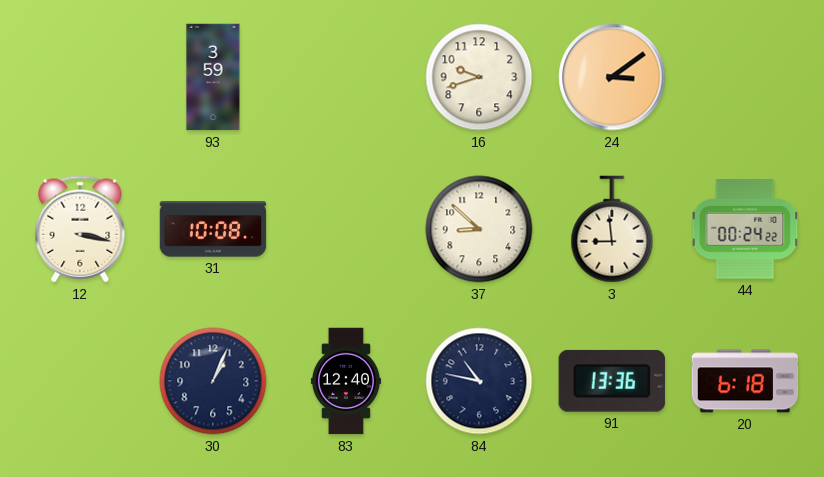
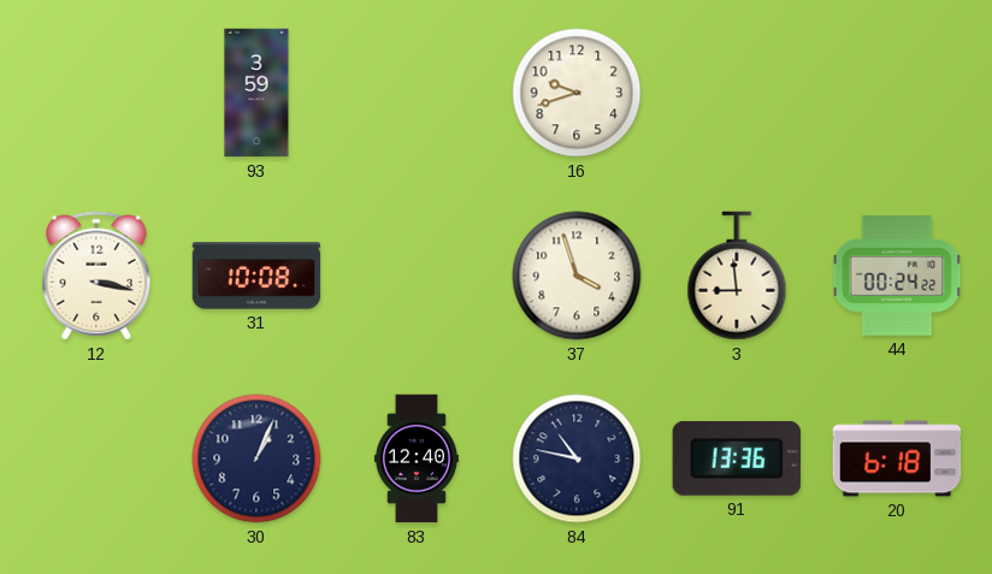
24: 3:09 -> none (612, 77)
37: 8:52 -> 3:57 (577, 276)
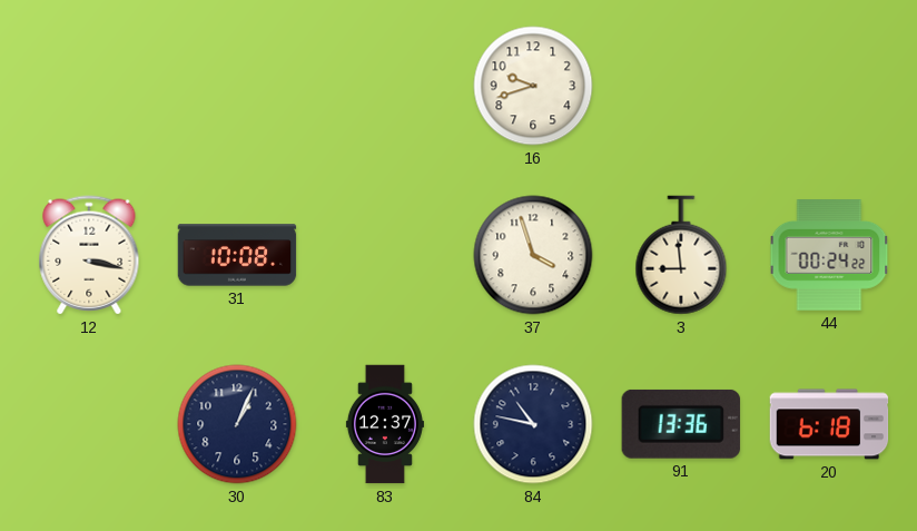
93: 3:59 -> none (256, 93)
83: 12:40 -> 12:37 (385, 424)
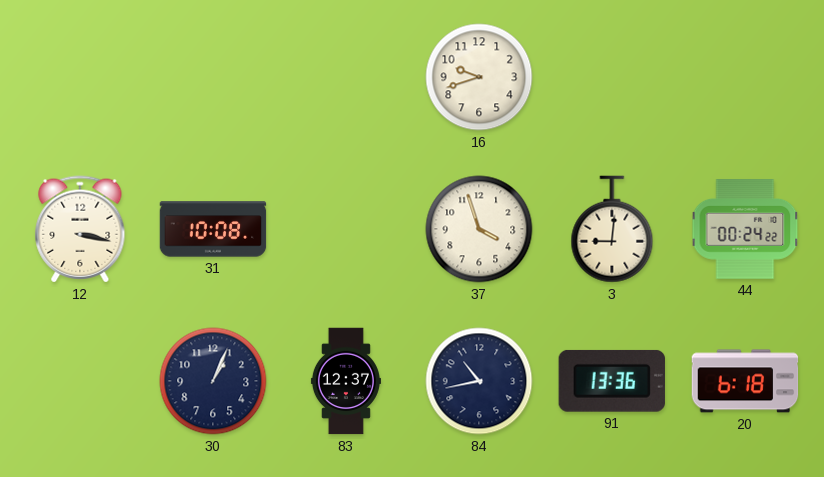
3: 8:59 -> 9:01 (612, 229)
84: 10:47 -> 10:43 (479, 381)
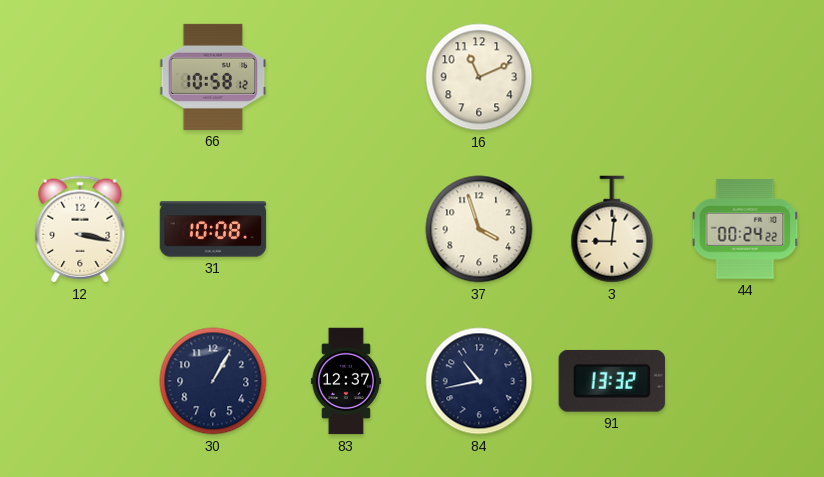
66: none -> 10:58 (213, 77)
16: 9:42 -> 11:11 (479, 77)
30: 1:04 -> 1:05 (213, 381)
91: 13:36 -> 13:32 (612, 381)
20: 6:18 -> none (745, 381)
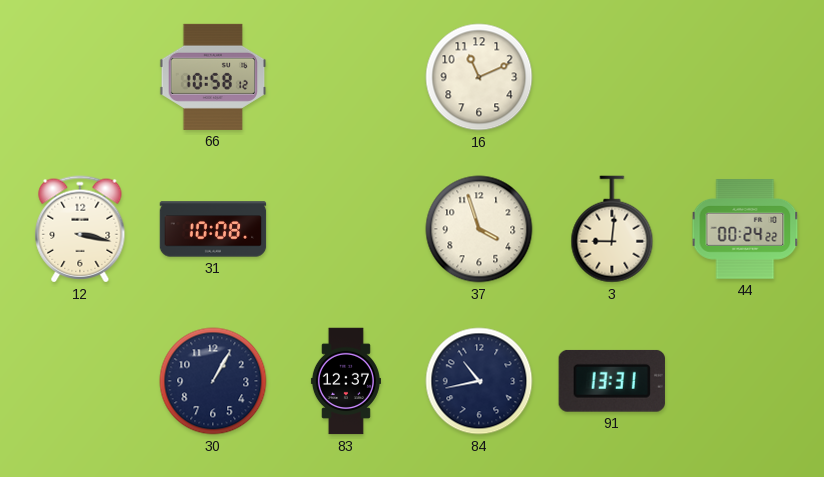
91: 13:32 -> 13:31 (612, 381)
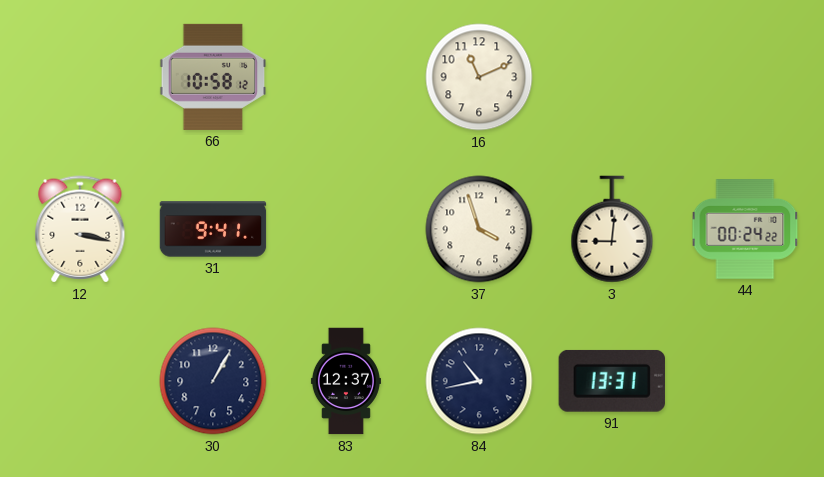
31: 10:08 -> 9:41 (213, 229)
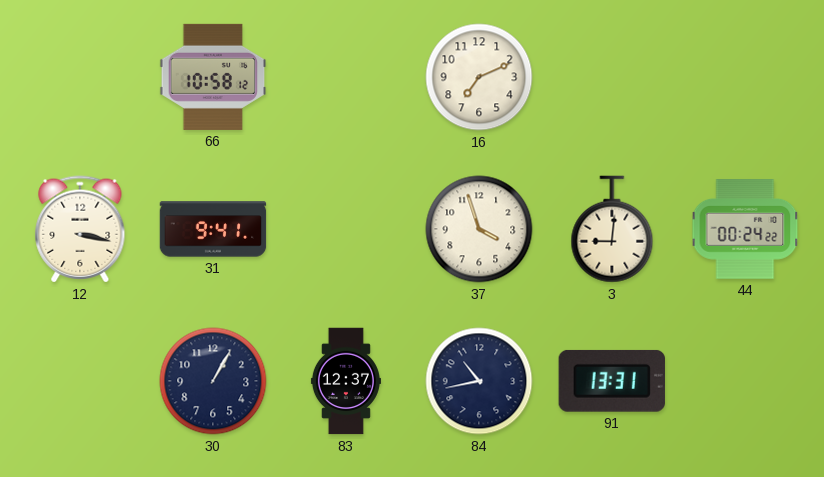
16: 11:11 -> 7:11 (479, 77)
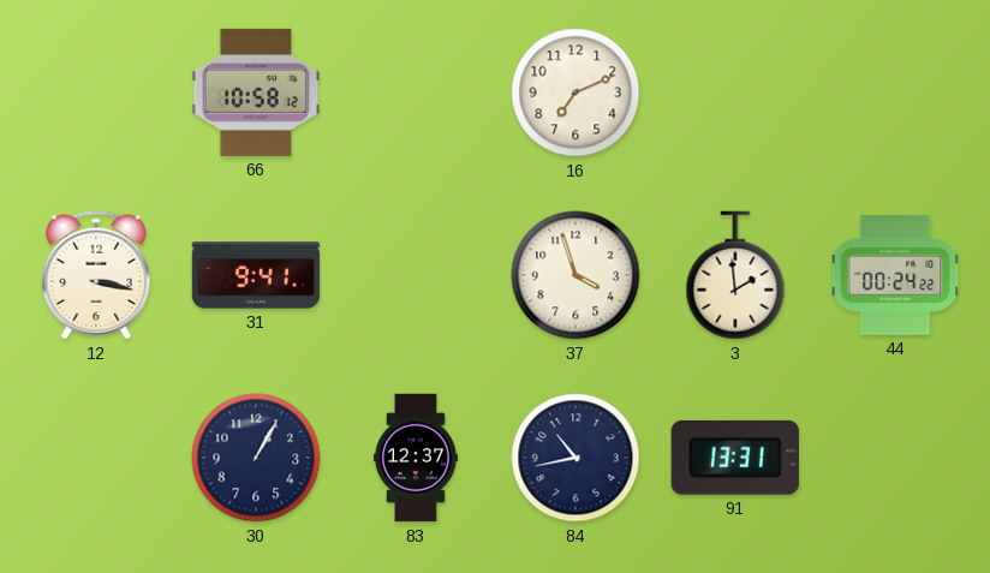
3: 9:01 -> 1:59 (735, 275)
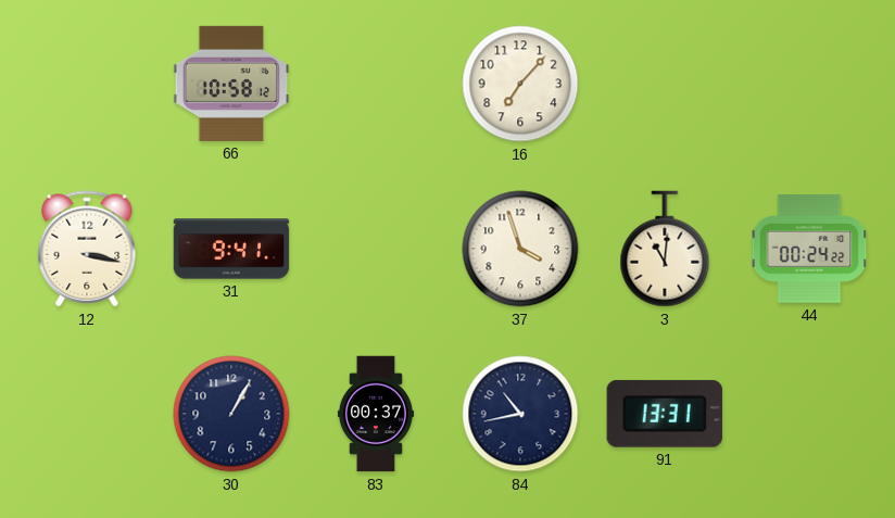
16: 7:11 -> 7:07 (520, 84)
3: 1:59 -> 11:01 (665, 249)
83: 12:37 -> 00:37 (376, 414)
